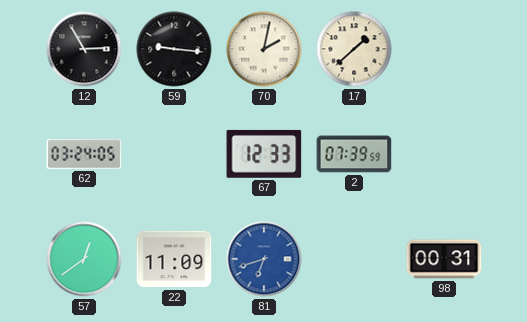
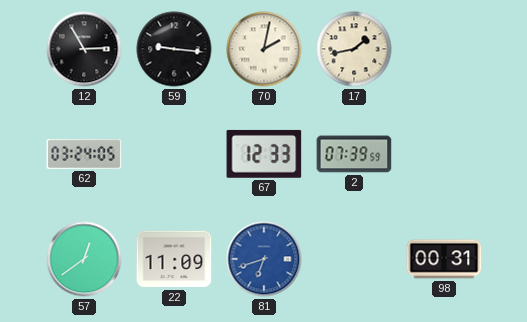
17: 1:38 -> 1:43 (354, 49)
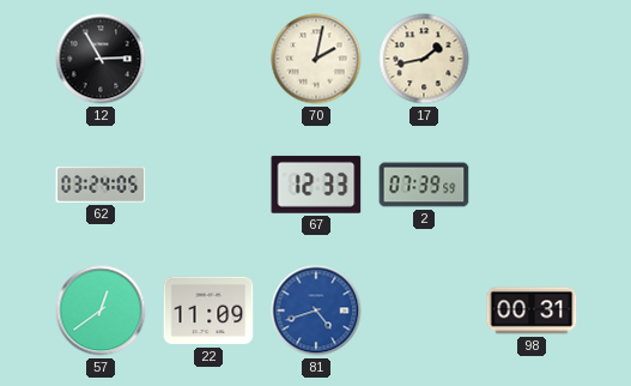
59: 9:16 -> none (174, 49)
81: 6:42 -> 4:42 (316, 310)
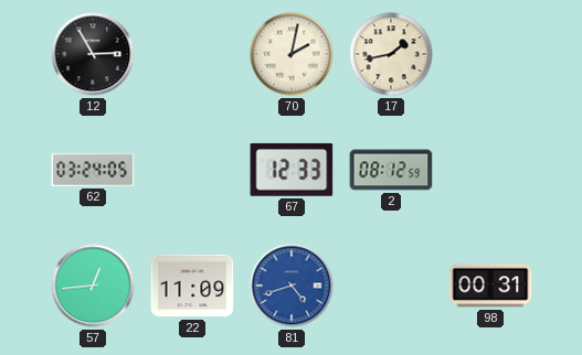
2: 07:39 -> 08:12 (391, 170)
57: 12:39 -> 12:44 (93, 286)
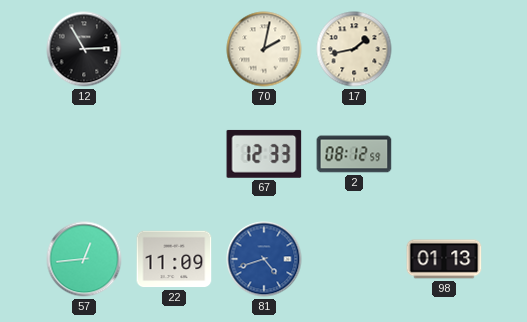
62: 03:24 -> none (93, 171)
98: 00:31 -> 01:13 (444, 259)
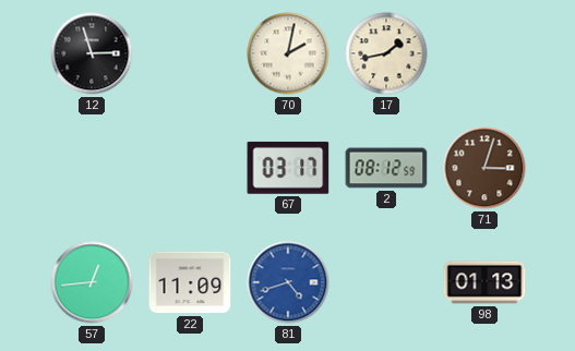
12: 2:55 -> 2:57 (92, 53)
67: 12:33 -> 03:17 (288, 168)
71: none -> 3:03 (484, 168)
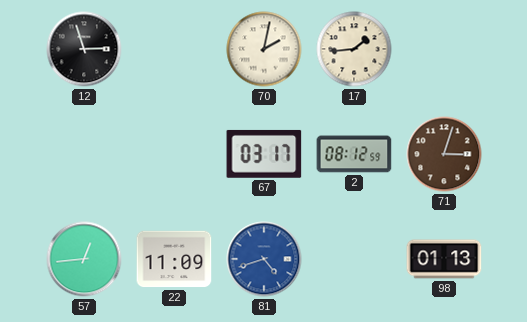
17: 1:43 -> 1:44 (354, 49)
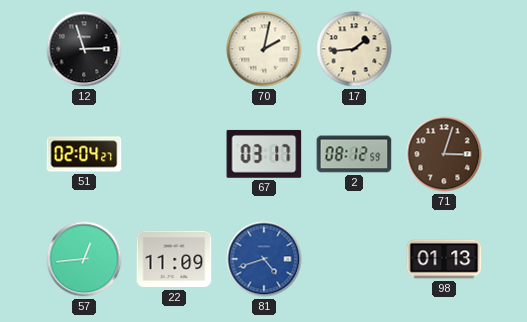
51: none -> 02:04 (84, 154)
